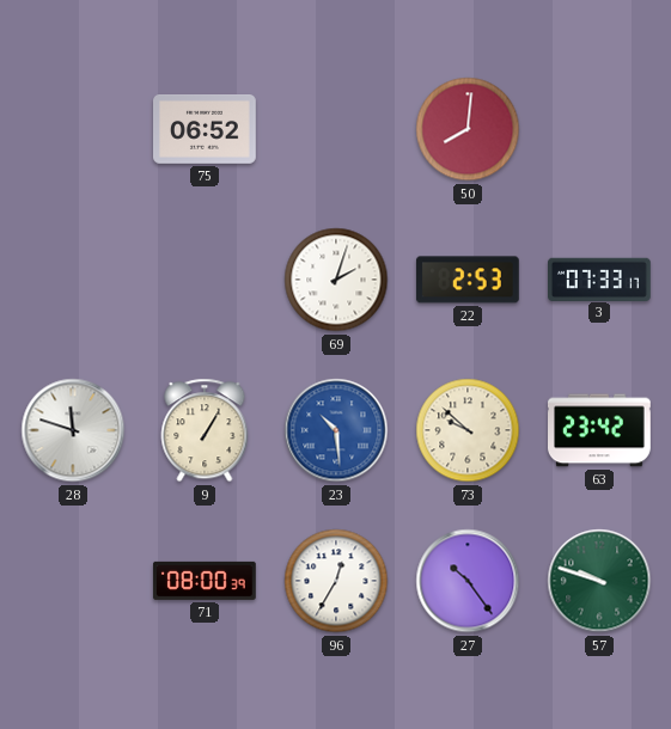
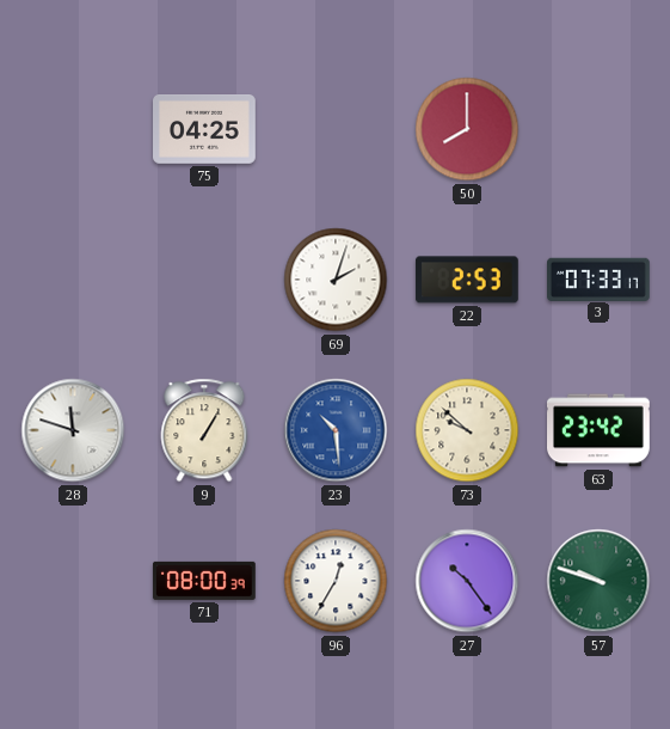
75: 06:52 -> 04:25 (205, 130)
50: 8:01 -> 8:00 (467, 129)
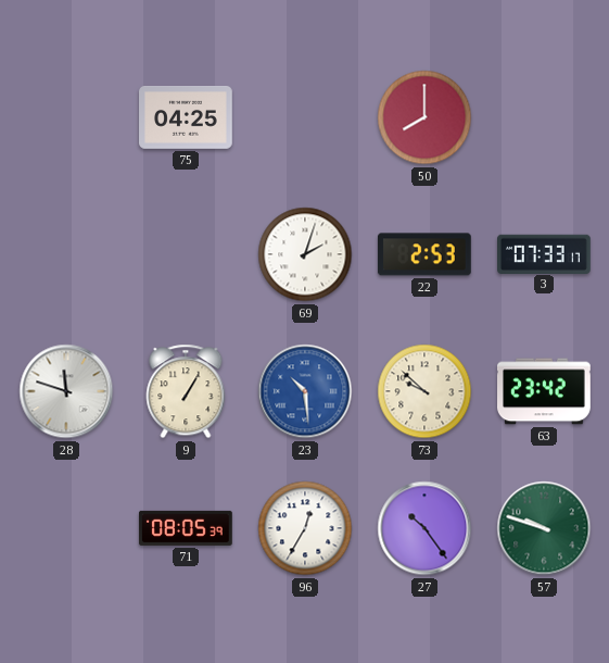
71: 08:00 -> 08:05 (186, 528)
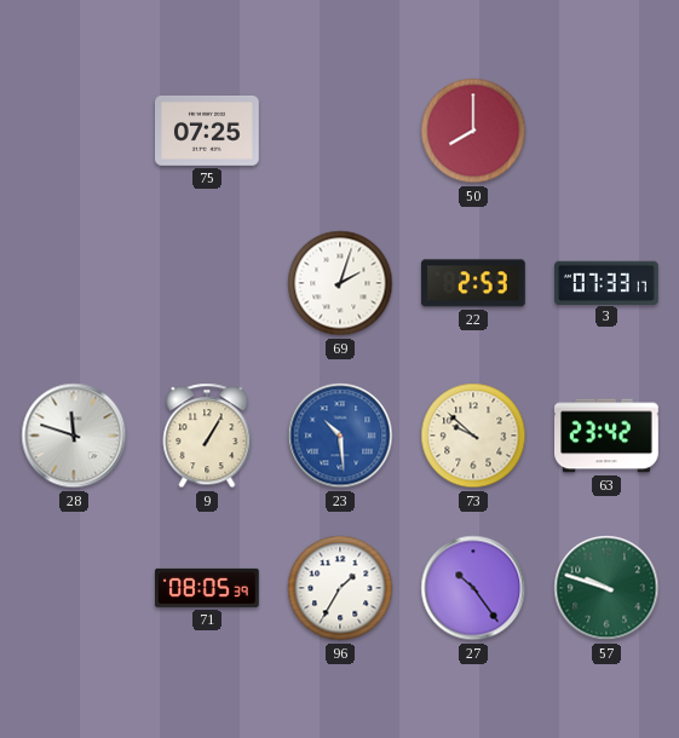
75: 04:25 -> 07:25 (208, 132)
96: 12:35 -> 1:35 (340, 588)
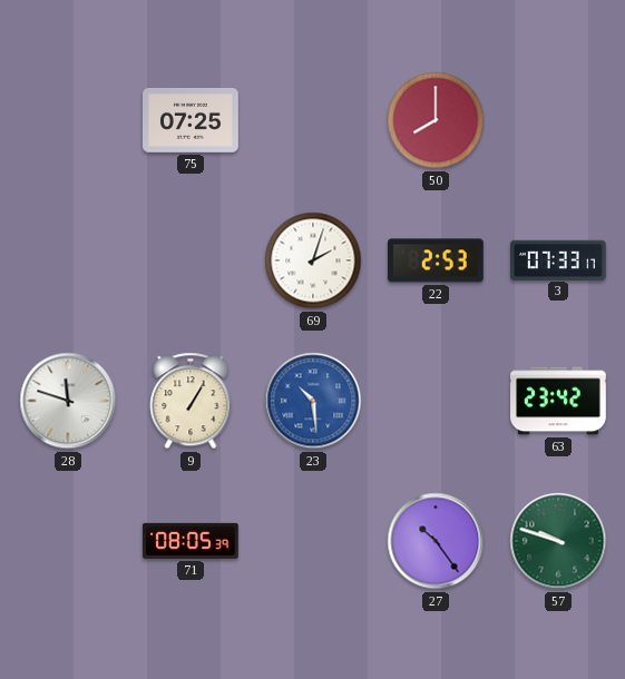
73: 9:52 -> none (473, 436)
96: 1:35 -> none (340, 588)
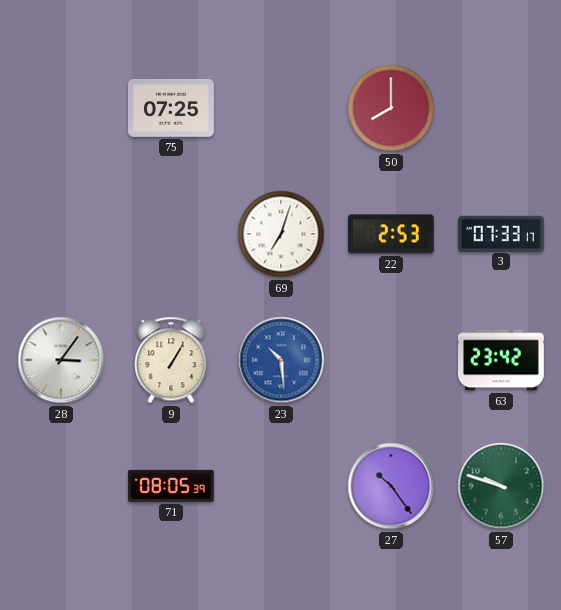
69: 2:03 -> 7:03 (281, 234)
28: 11:48 -> 3:06 (61, 360)
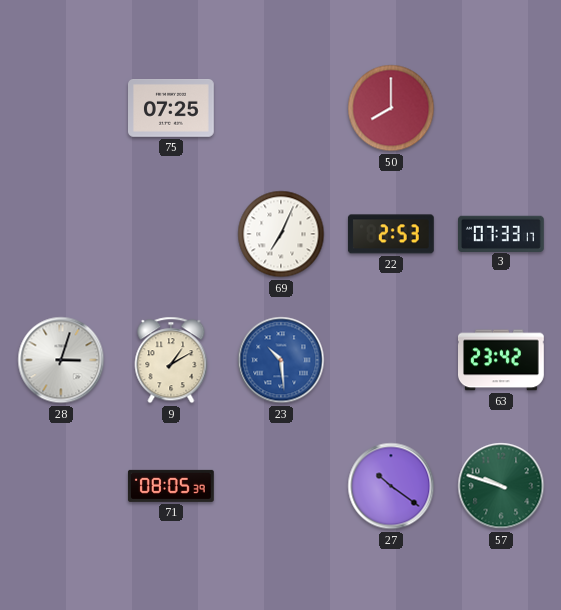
69: 7:03 -> 7:04 (281, 234)
28: 3:06 -> 3:03 (61, 360)
9: 1:05 -> 1:10 (171, 360)
27: 10:24 -> 10:21 (391, 486)
